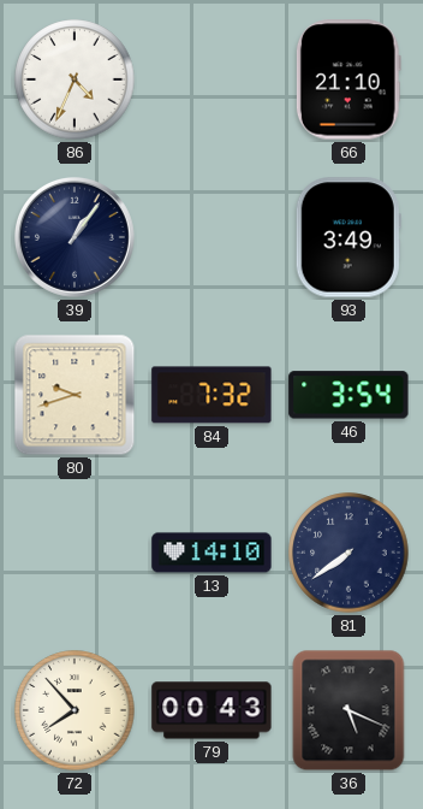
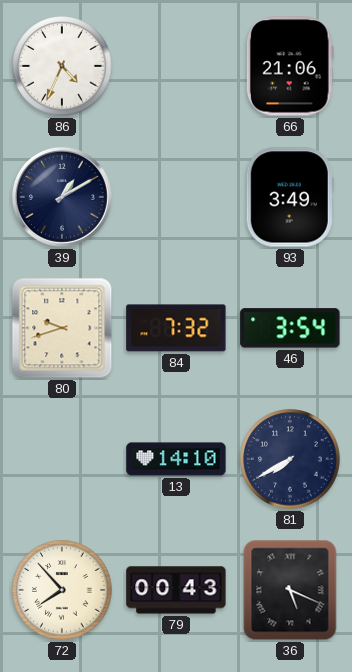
66: 21:10 -> 21:06 (290, 66)
39: 1:06 -> 1:10 (62, 197)
81: 7:39 -> 7:40 (290, 459)
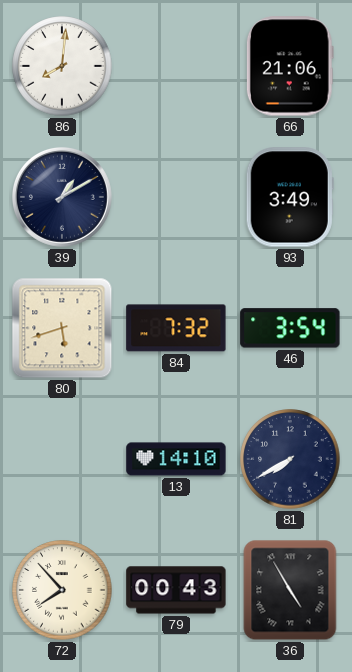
86: 4:34 -> 8:01 (62, 66)
80: 9:42 -> 5:42 (62, 328)
36: 5:19 -> 4:55 (290, 590)
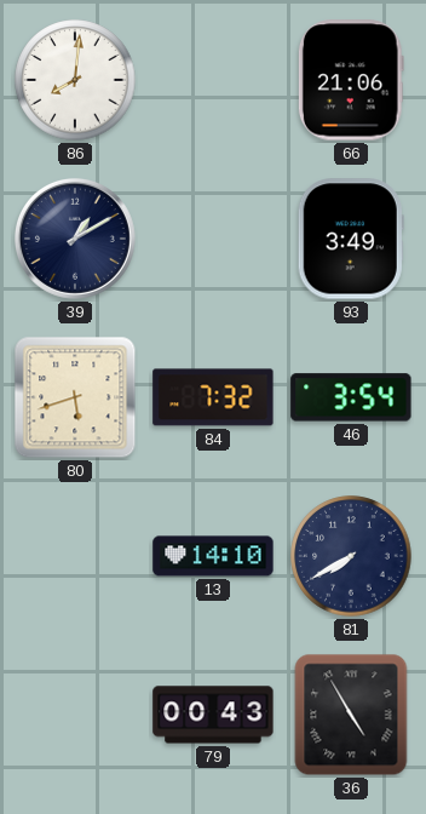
72: 7:53 -> none (62, 590)
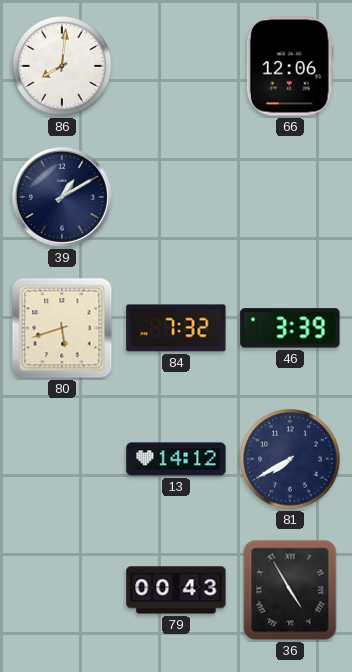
66: 21:06 -> 12:06 (290, 66)
93: 3:49 -> none (351, 239)
46: 3:54 -> 3:39 (290, 328)
13: 14:10 -> 14:12 (176, 459)
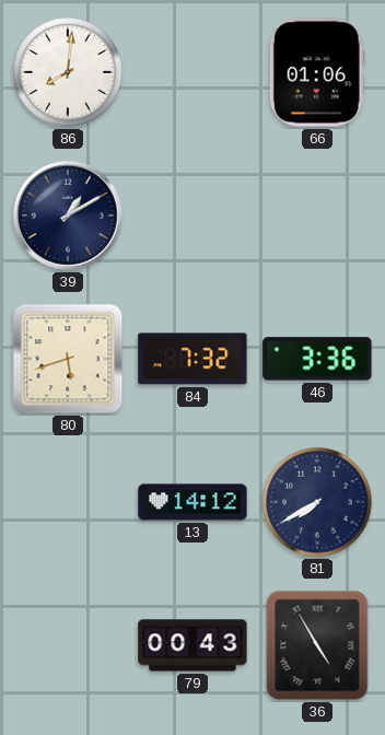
66: 12:06 -> 01:06 (317, 72)
46: 3:39 -> 3:36 (317, 359)
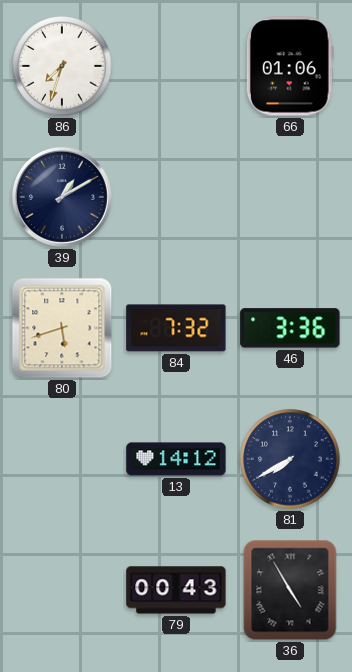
86: 8:01 -> 7:33 (62, 66)
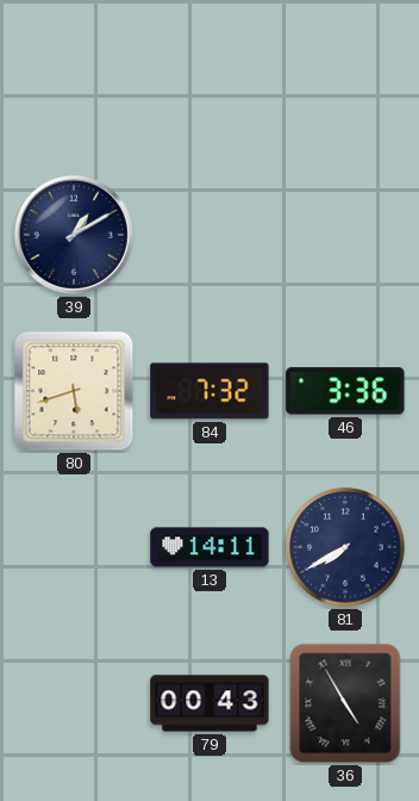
86: 7:33 -> none (62, 66)
66: 01:06 -> none (290, 66)
13: 14:12 -> 14:11 (209, 547)
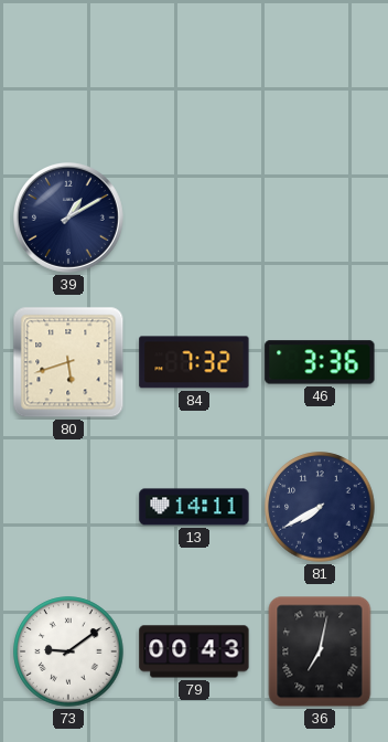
73: none -> 9:09 (68, 651)
36: 4:55 -> 7:02 (320, 651)
